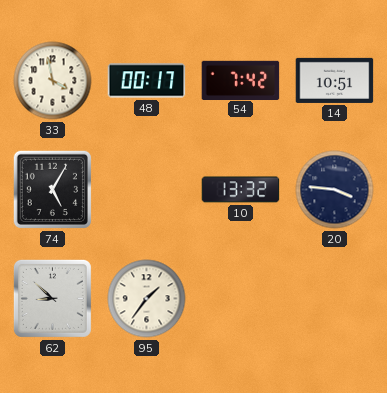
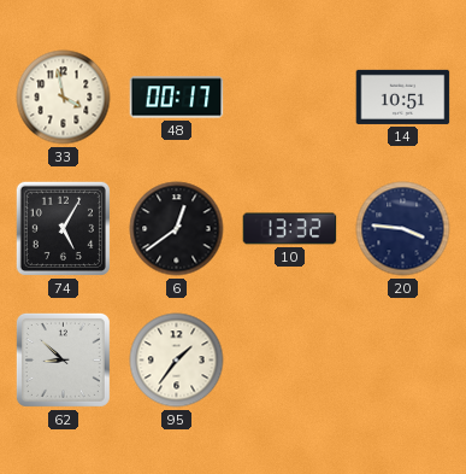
54: 7:42 -> none (241, 80)
6: none -> 12:39 (177, 229)
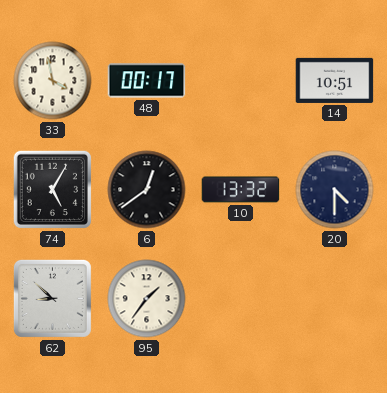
20: 3:46 -> 4:30 (335, 190)
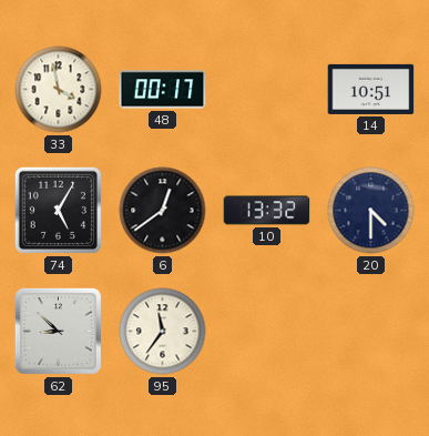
95: 1:36 -> 11:36 (163, 332)
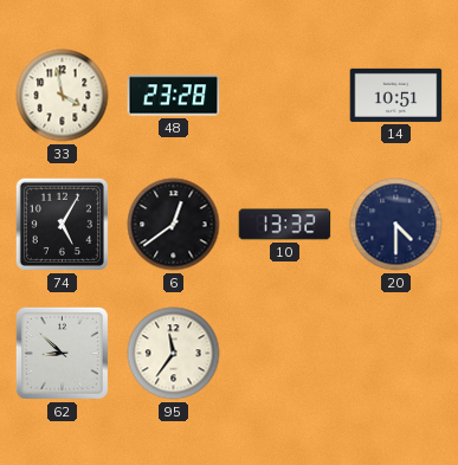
48: 00:17 -> 23:28 (174, 96)
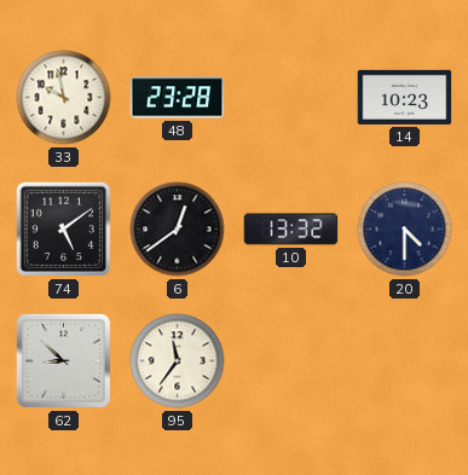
33: 3:58 -> 9:58 (64, 98)
14: 10:51 -> 10:23 (405, 97)
74: 5:05 -> 5:09 (63, 228)
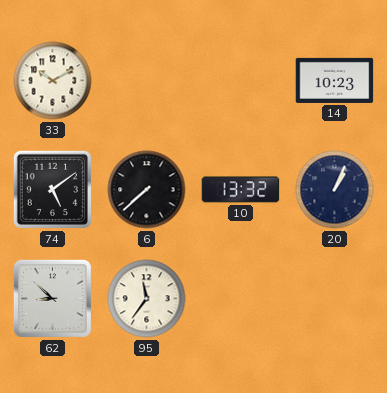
33: 9:58 -> 10:10 (53, 81)
48: 23:28 -> none (178, 98)
6: 12:39 -> 7:38 (147, 190)
20: 4:30 -> 1:04 (335, 190)
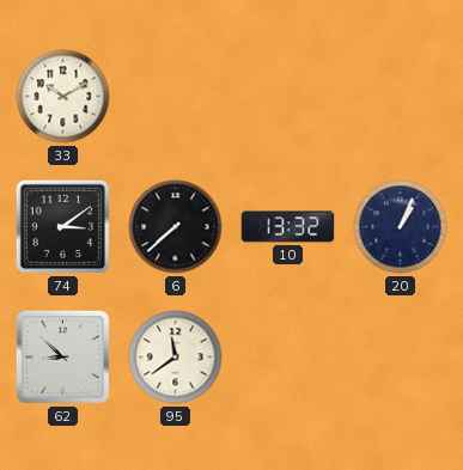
14: 10:23 -> none (335, 80)
74: 5:09 -> 3:09 (62, 226)
95: 11:36 -> 11:39 (176, 358)
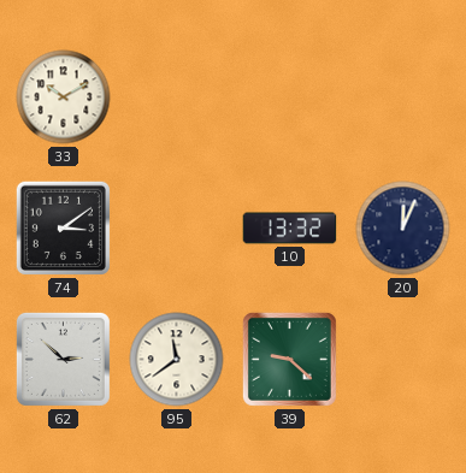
6: 7:38 -> none (176, 227)
20: 1:04 -> 12:04 (403, 229)
62: 8:52 -> 2:52 (63, 359)
39: none -> 9:22 (289, 359)
